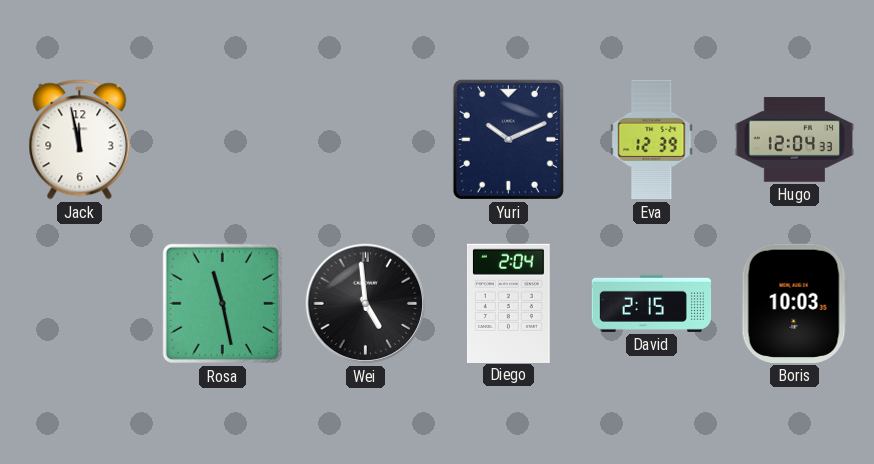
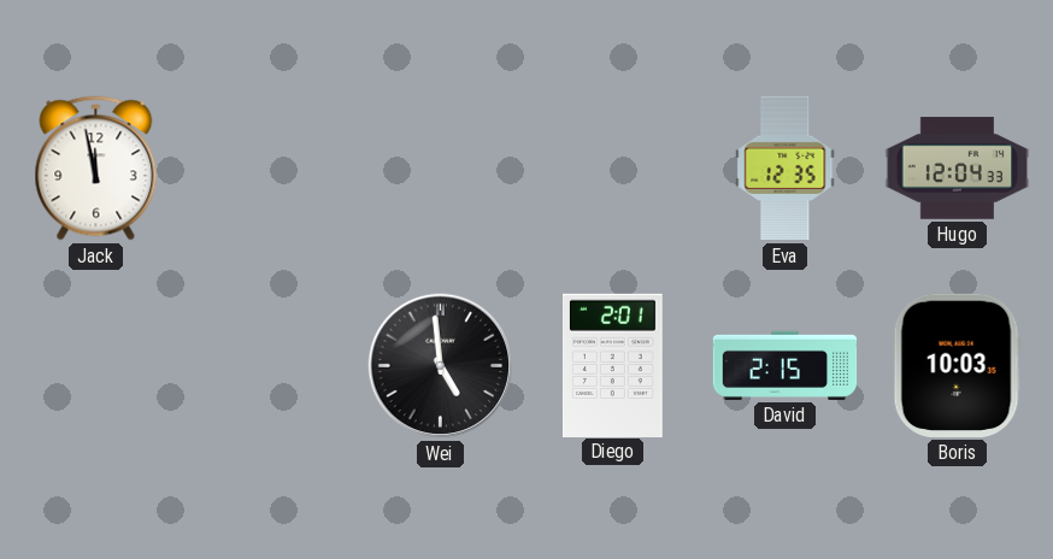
Yuri: 10:11 -> none (508, 139)
Eva: 12:39 -> 12:35 (786, 169)
Rosa: 11:28 -> none (222, 303)
Diego: 2:04 -> 2:01 (612, 365)
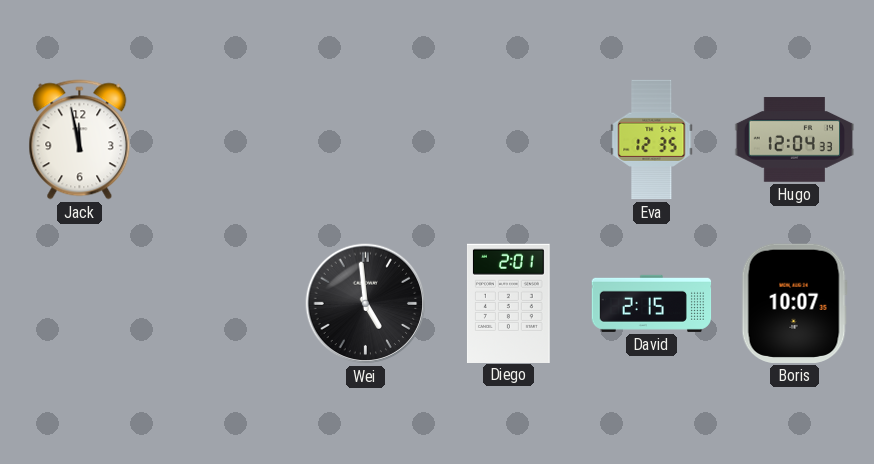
Boris: 10:03 -> 10:07 (794, 303)
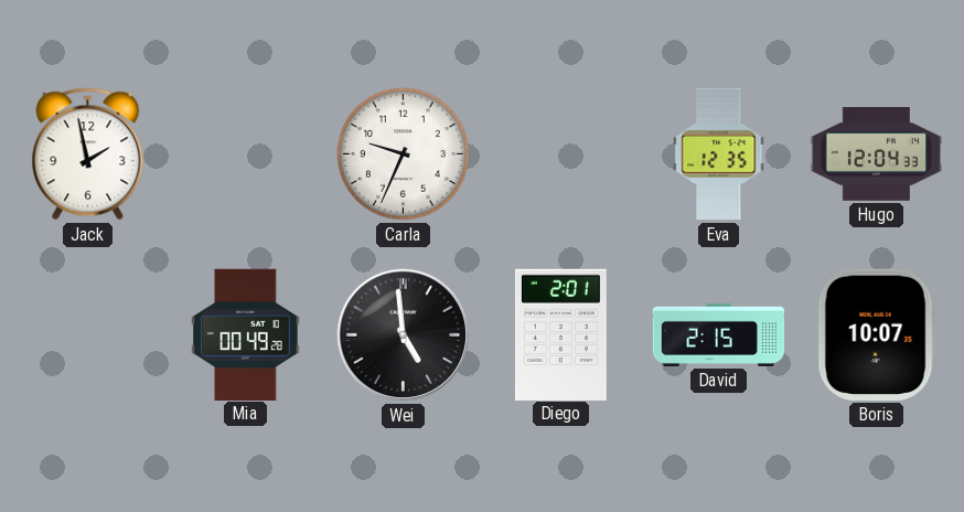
Jack: 11:58 -> 1:58 (88, 154)
Carla: none -> 9:34 (404, 154)
Mia: none -> 00:49 (246, 334)
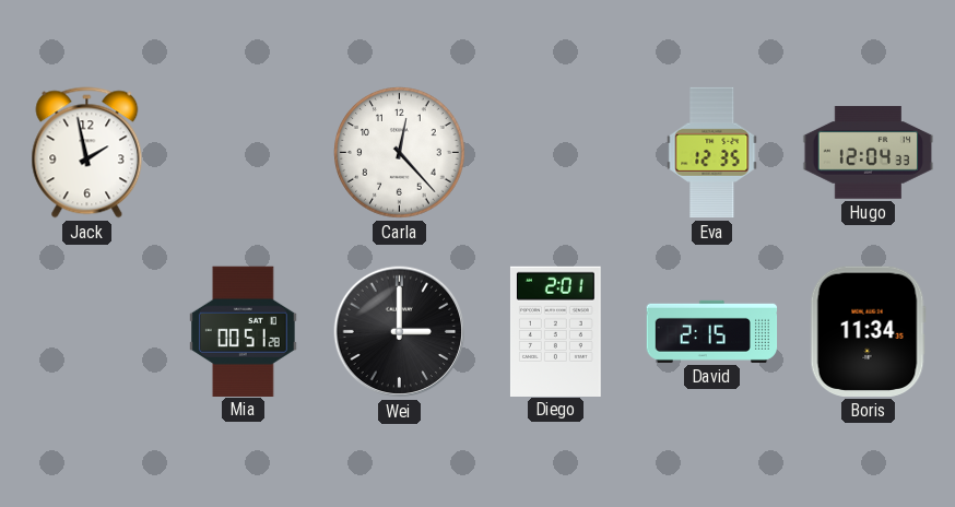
Carla: 9:34 -> 12:23 (400, 153)
Mia: 00:49 -> 00:51 (244, 331)
Wei: 4:59 -> 3:00 (400, 332)
Boris: 10:07 -> 11:34 (868, 331)
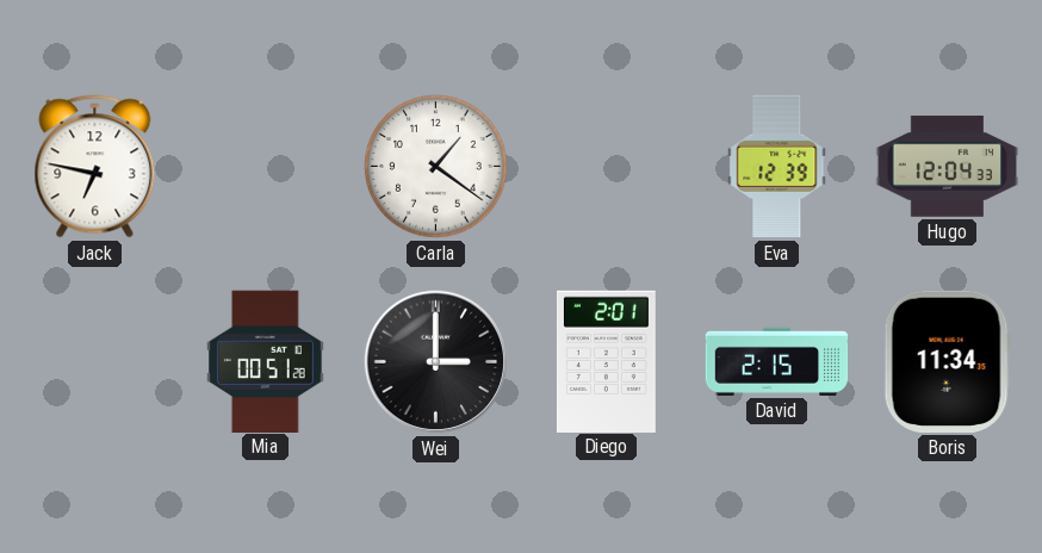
Jack: 1:58 -> 6:47 (95, 167)
Carla: 12:23 -> 1:21 (436, 167)
Eva: 12:35 -> 12:39 (777, 167)
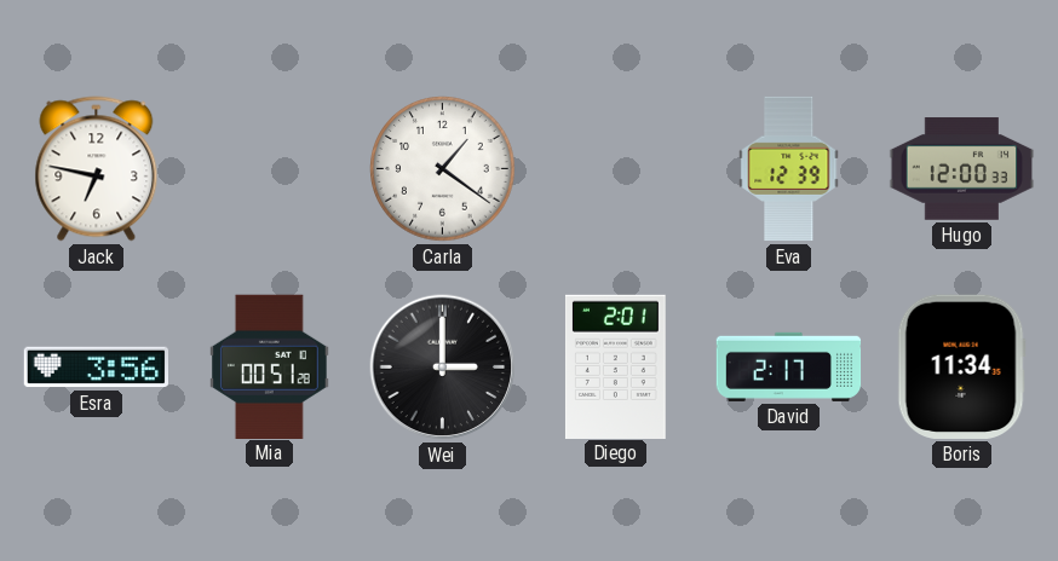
Hugo: 12:04 -> 12:00 (962, 169)
Esra: none -> 3:56 (96, 368)
David: 2:15 -> 2:17 (789, 366)
